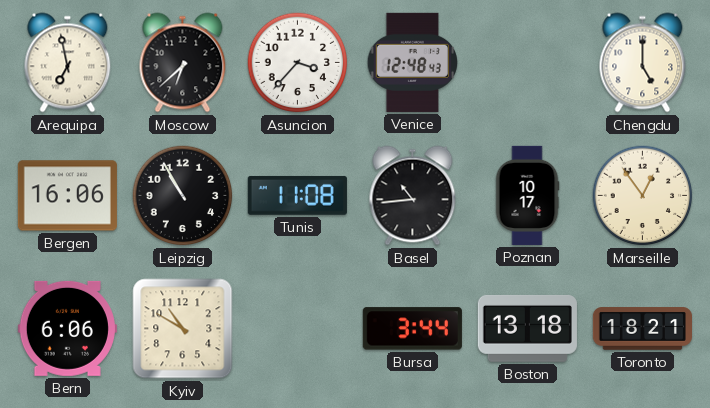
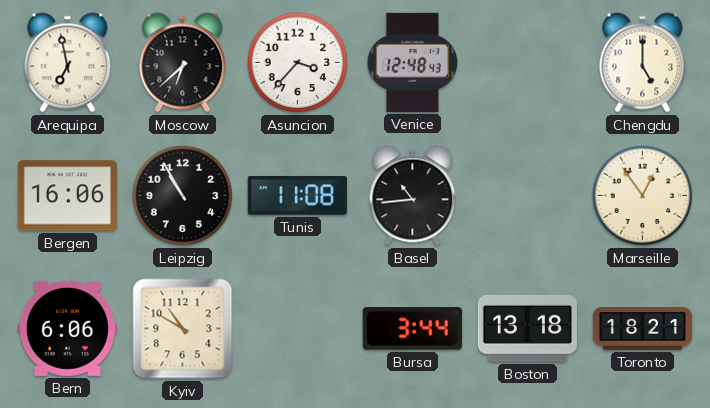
Poznan: 10:17 -> none (527, 195)
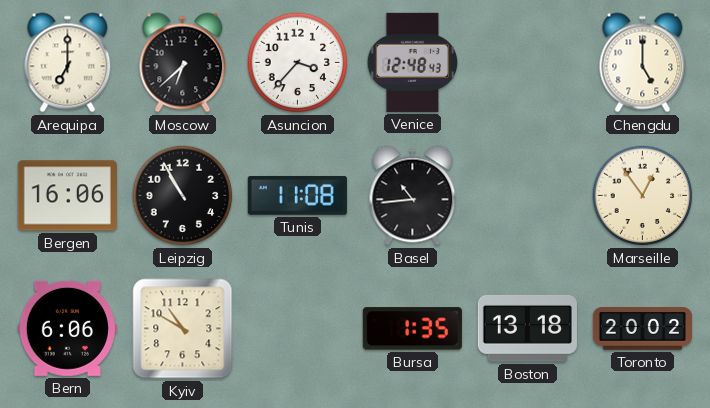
Arequipa: 6:58 -> 7:00 (68, 63)
Bursa: 3:44 -> 1:35 (412, 329)
Toronto: 18:21 -> 20:02 (642, 329)
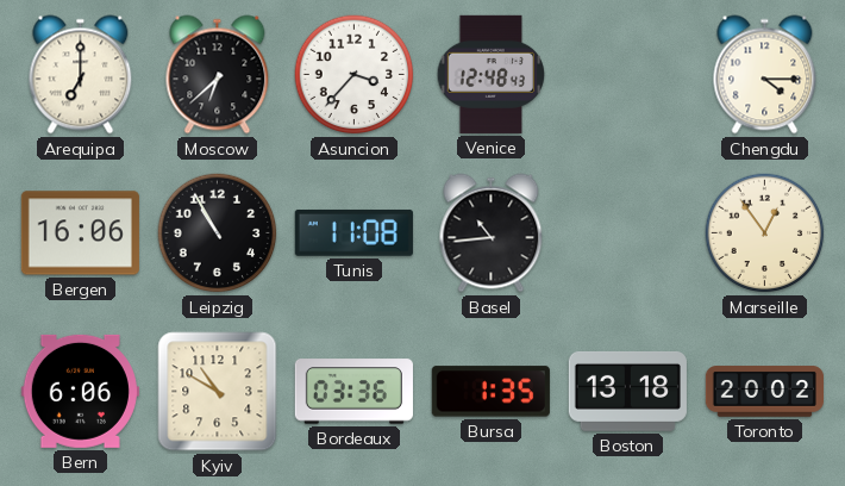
Chengdu: 5:00 -> 4:15 (765, 75)
Bordeaux: none -> 03:36 (353, 392)
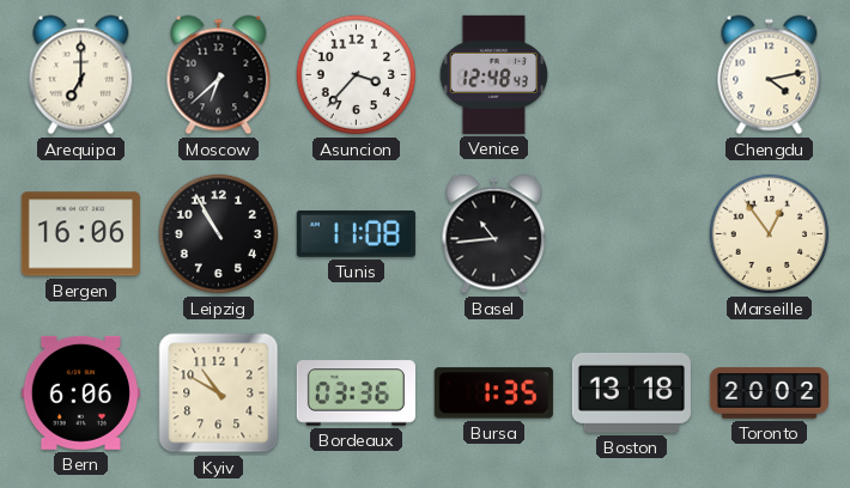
Chengdu: 4:15 -> 4:13 (770, 75)
